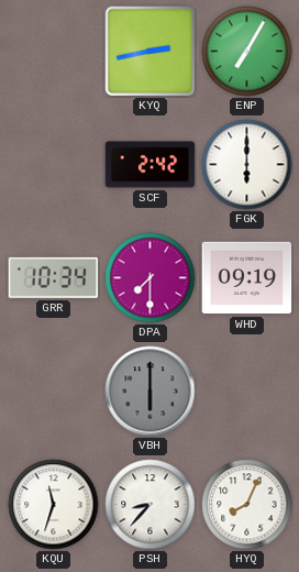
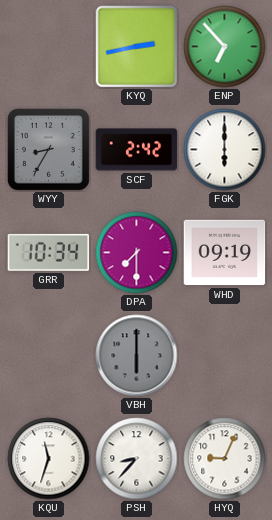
ENP: 7:05 -> 6:53 (225, 47)
WYY: none -> 8:35 (48, 149)
HYQ: 8:04 -> 9:04 (225, 459)
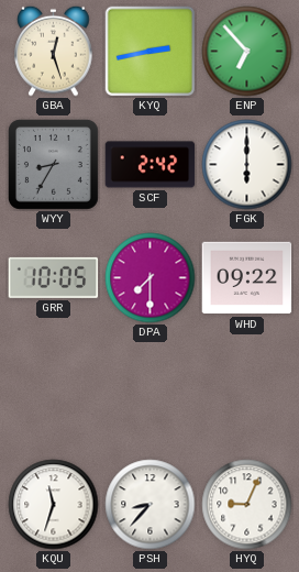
GBA: none -> 12:27 (54, 51)
GRR: 10:34 -> 10:05 (54, 277)
WHD: 09:19 -> 09:22 (247, 278)
VBH: 6:00 -> none (137, 356)
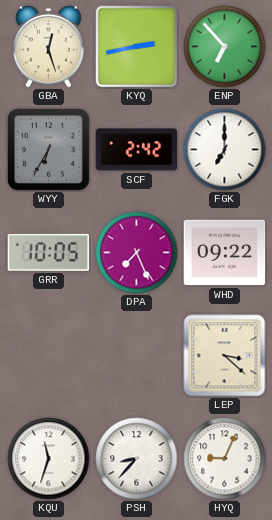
WYY: 8:35 -> 6:35 (48, 149)
FGK: 6:00 -> 7:00 (225, 150)
DPA: 7:30 -> 7:26 (137, 253)
LEP: none -> 3:22 (225, 356)
